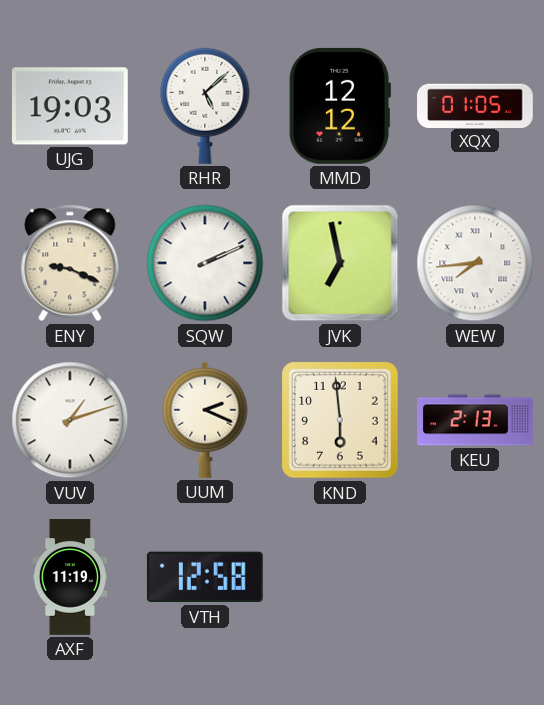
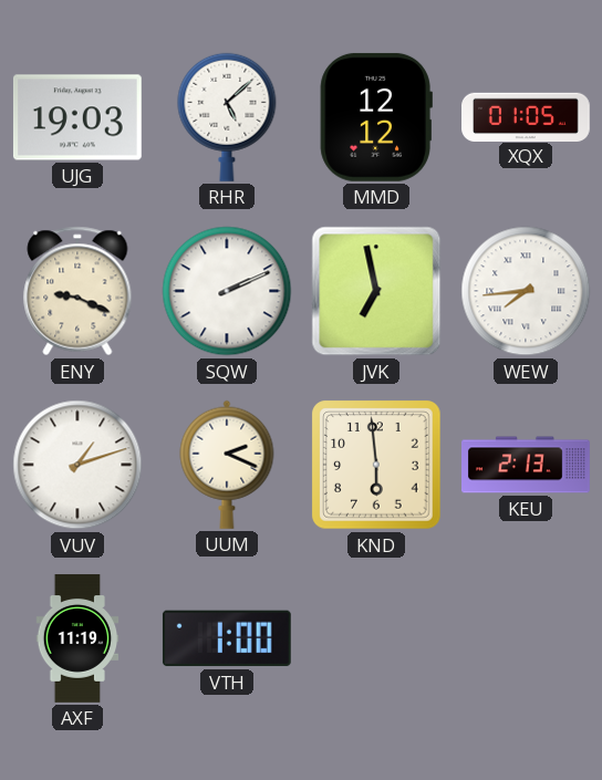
VTH: 12:58 -> 1:00 (227, 638)
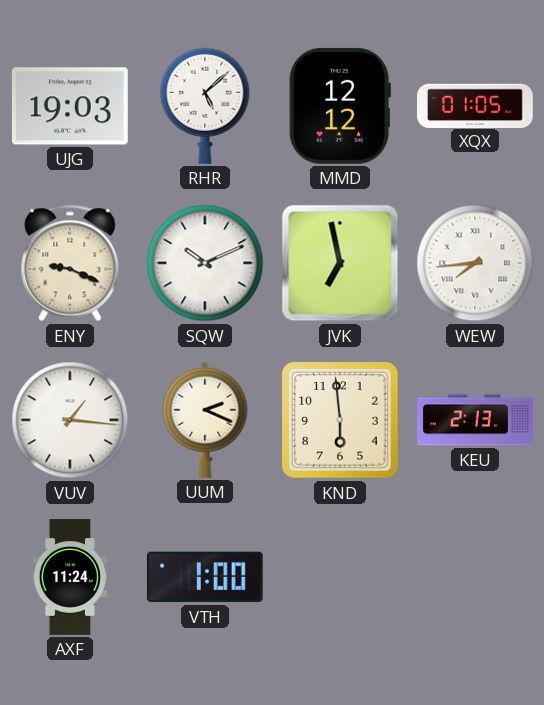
SQW: 2:11 -> 10:11 (205, 263)
VUV: 1:12 -> 1:16 (70, 420)
AXF: 11:19 -> 11:24 (70, 577)
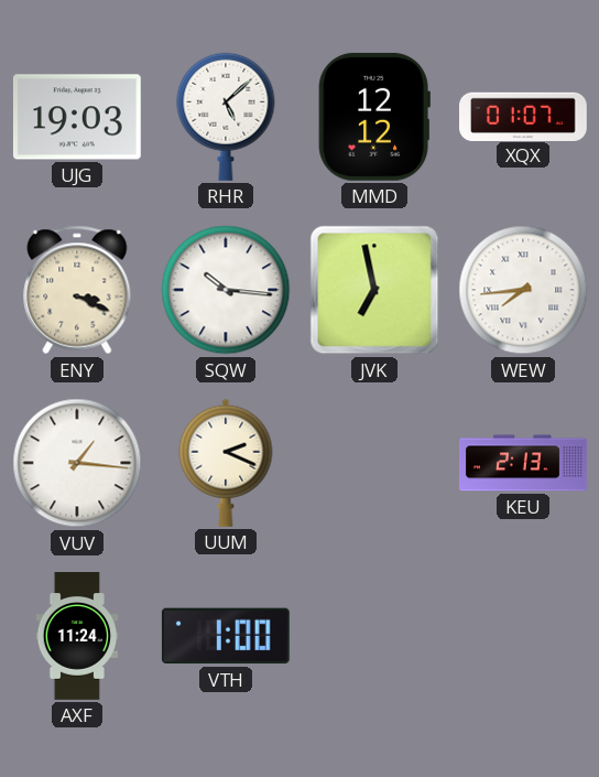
XQX: 01:05 -> 01:07 (524, 116)
ENY: 9:19 -> 3:19 (77, 290)
SQW: 10:11 -> 10:16 (226, 290)
KND: 5:59 -> none (341, 421)
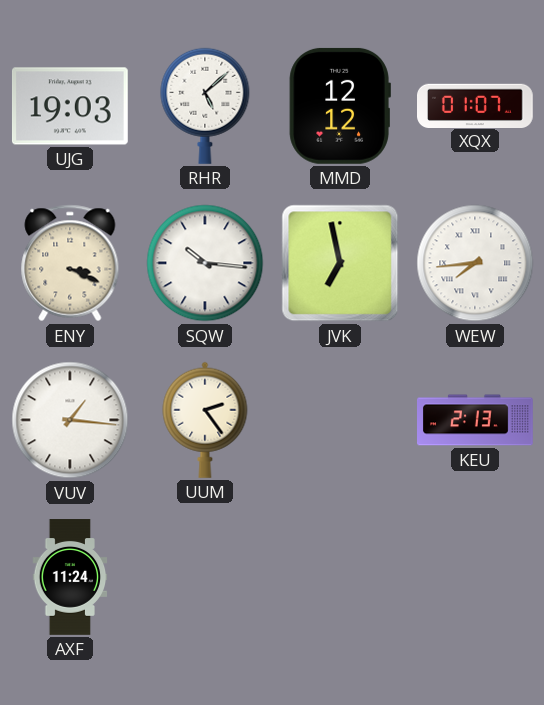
UUM: 2:19 -> 2:24 (205, 420)
VTH: 1:00 -> none (226, 636)
